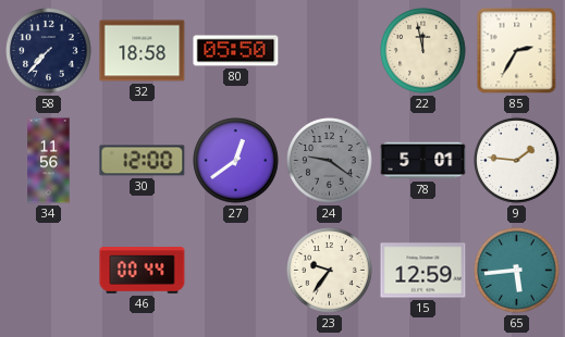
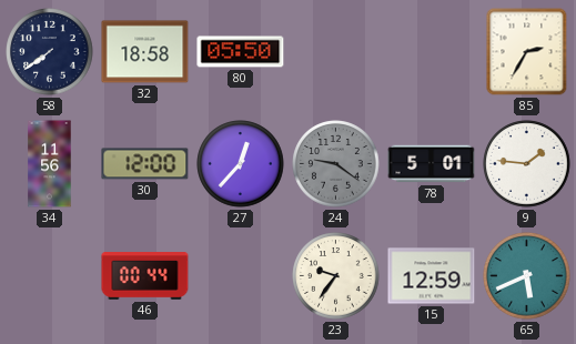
58: 7:37 -> 7:39 (50, 52)
22: 11:58 -> none (423, 51)
27: 12:39 -> 12:37 (241, 164)
65: 5:44 -> 5:41 (527, 276)
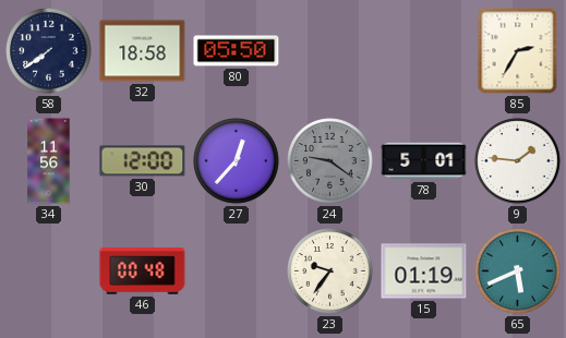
46: 00:44 -> 00:48 (143, 271)
15: 12:59 -> 01:19 (424, 271)
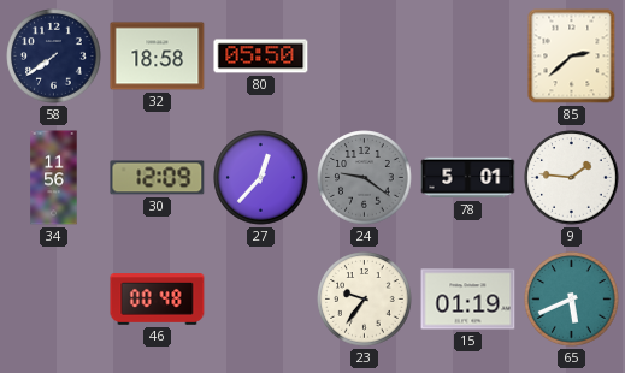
85: 2:35 -> 2:38 (572, 57)
30: 12:00 -> 12:09 (158, 178)
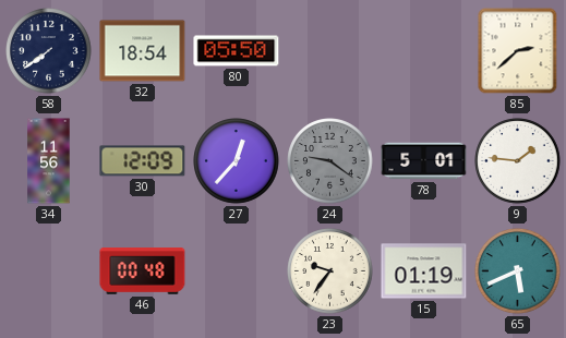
32: 18:58 -> 18:54 (143, 51)
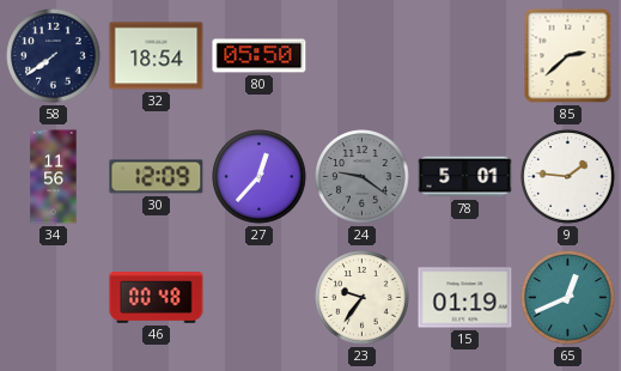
65: 5:41 -> 12:41 (568, 298)
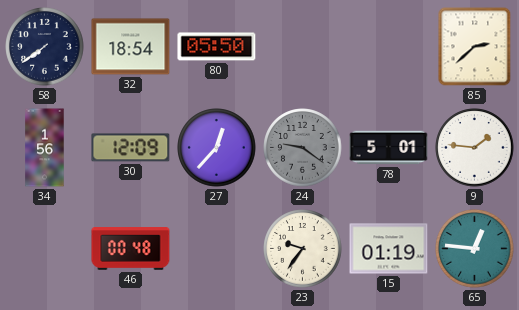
34: 11:56 -> 1:56 (45, 148)
65: 12:41 -> 12:46 (475, 249)
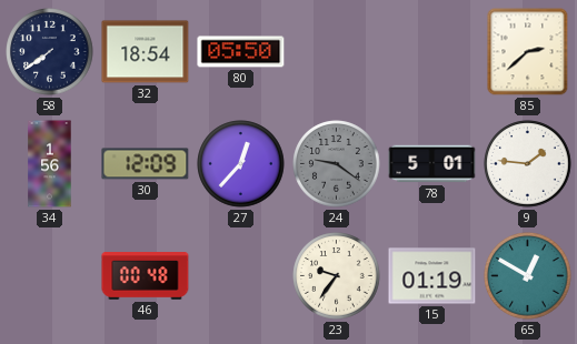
65: 12:46 -> 12:50 (528, 276)
